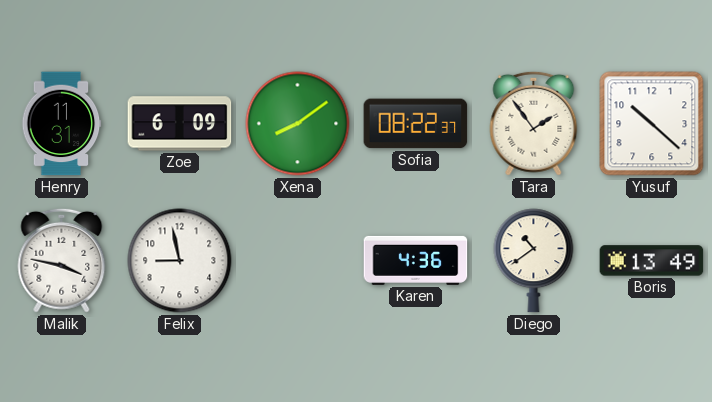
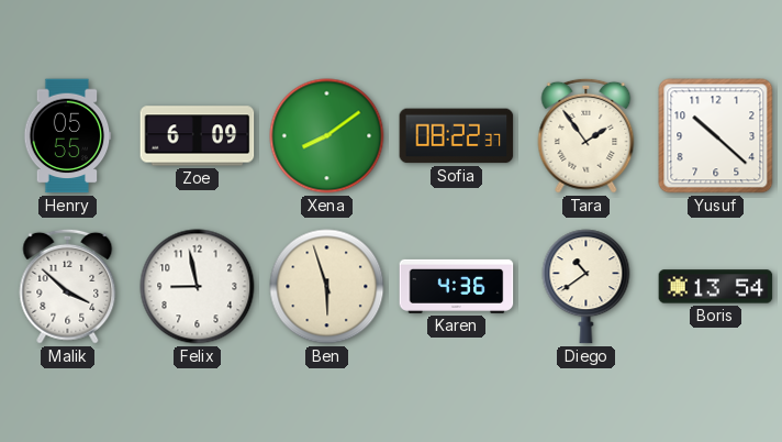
Henry: 11:31 -> 05:55 (67, 136)
Malik: 3:47 -> 3:52 (68, 286)
Ben: none -> 5:57 (327, 287)
Boris: 13:49 -> 13:54 (716, 287)
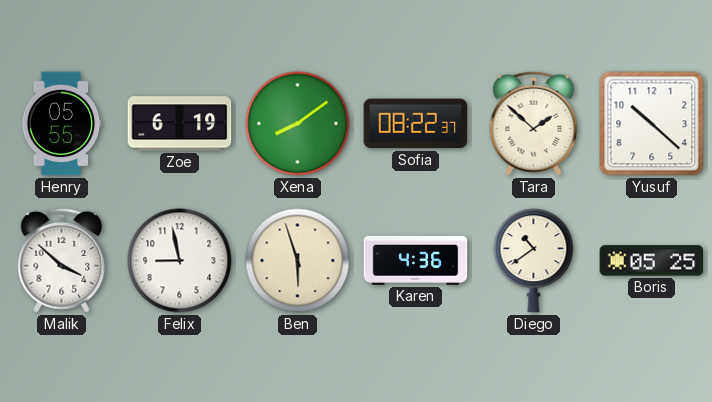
Zoe: 6:09 -> 6:19 (180, 124)
Tara: 1:54 -> 1:52 (534, 123)
Boris: 13:54 -> 05:25 (652, 261)
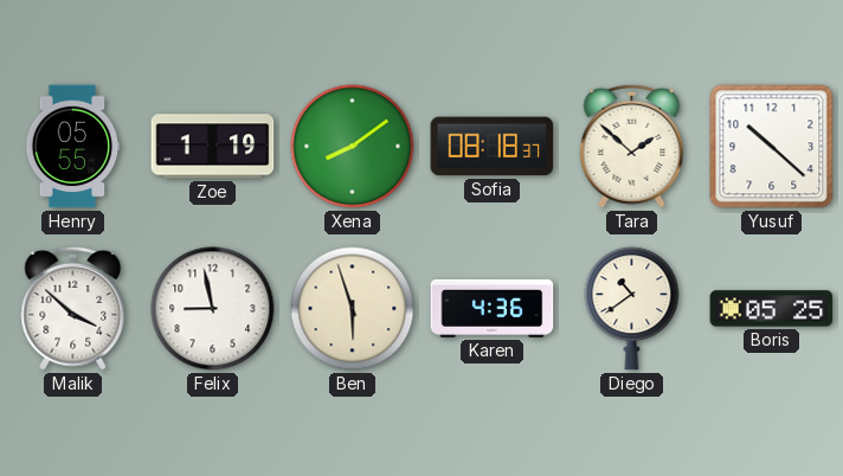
Zoe: 6:19 -> 1:19 (213, 147)
Sofia: 08:22 -> 08:18 (493, 147)
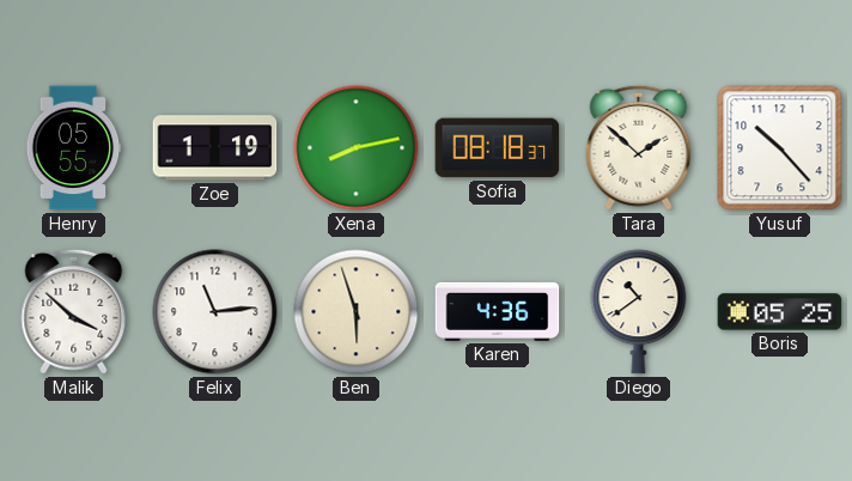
Xena: 8:09 -> 8:13 (357, 148)
Yusuf: 10:22 -> 10:23 (780, 148)
Felix: 8:58 -> 11:14 (215, 312)
